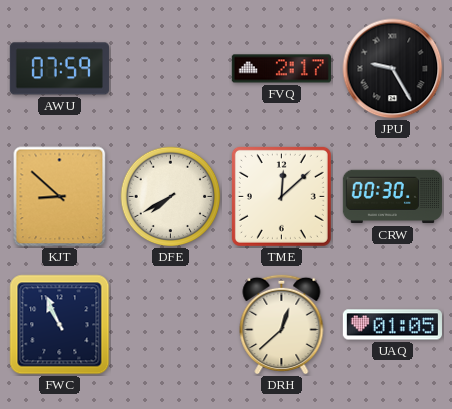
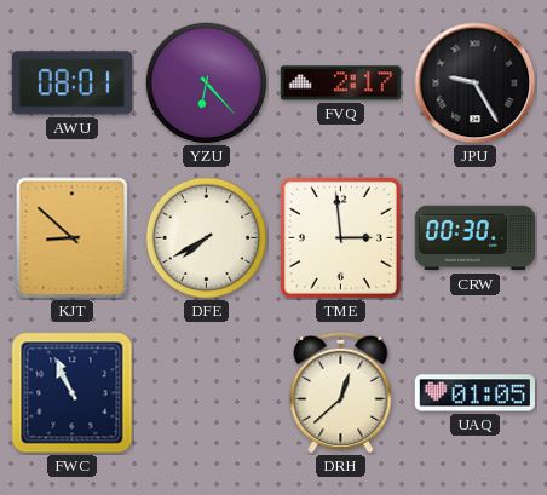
AWU: 07:59 -> 08:01 (71, 84)
YZU: none -> 6:23 (207, 84)
TME: 12:08 -> 2:59 (340, 237)
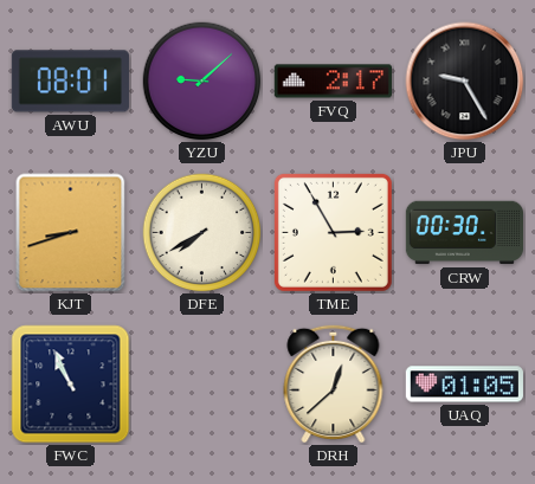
YZU: 6:23 -> 9:08 (202, 82)
KJT: 8:52 -> 8:42 (71, 233)
TME: 2:59 -> 2:55 (333, 232)
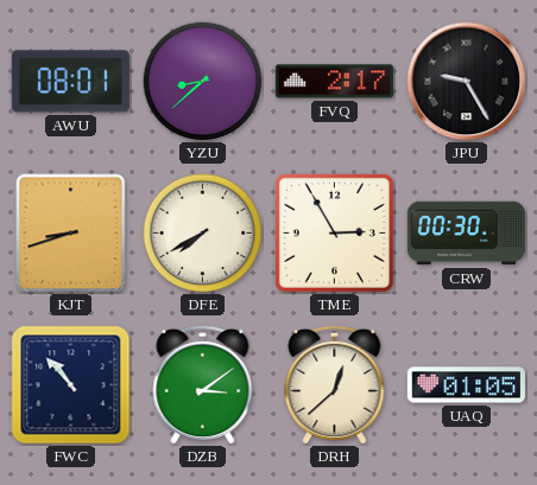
YZU: 9:08 -> 8:38 (203, 82)
FWC: 10:56 -> 10:53 (71, 385)
DZB: none -> 3:09 (203, 384)
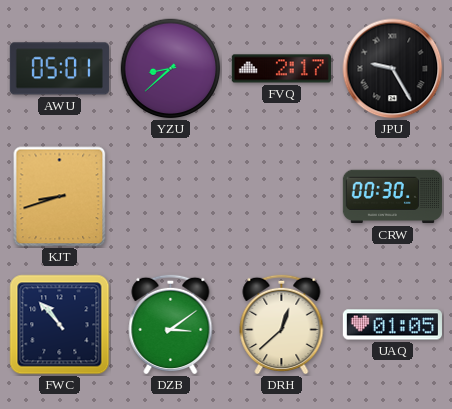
AWU: 08:01 -> 05:01 (59, 69)
DFE: 7:40 -> none (203, 234)
TME: 2:55 -> none (334, 232)
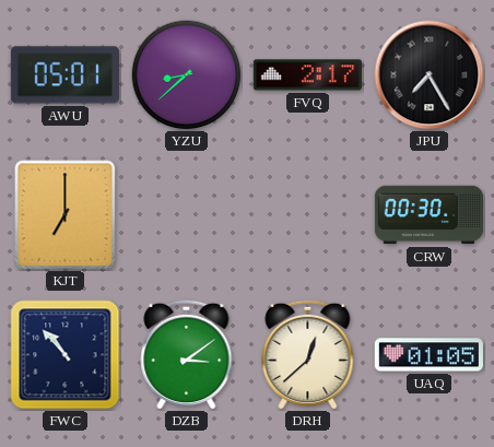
JPU: 9:25 -> 7:25 (430, 75)
KJT: 8:42 -> 7:00 (66, 215)
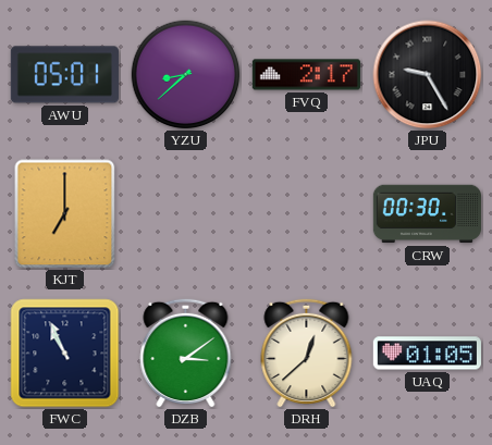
JPU: 7:25 -> 9:25 (428, 75)
FWC: 10:53 -> 10:56 (65, 354)
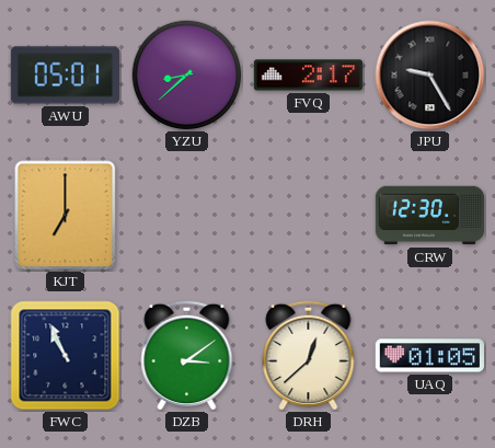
CRW: 00:30 -> 12:30 (429, 216)
